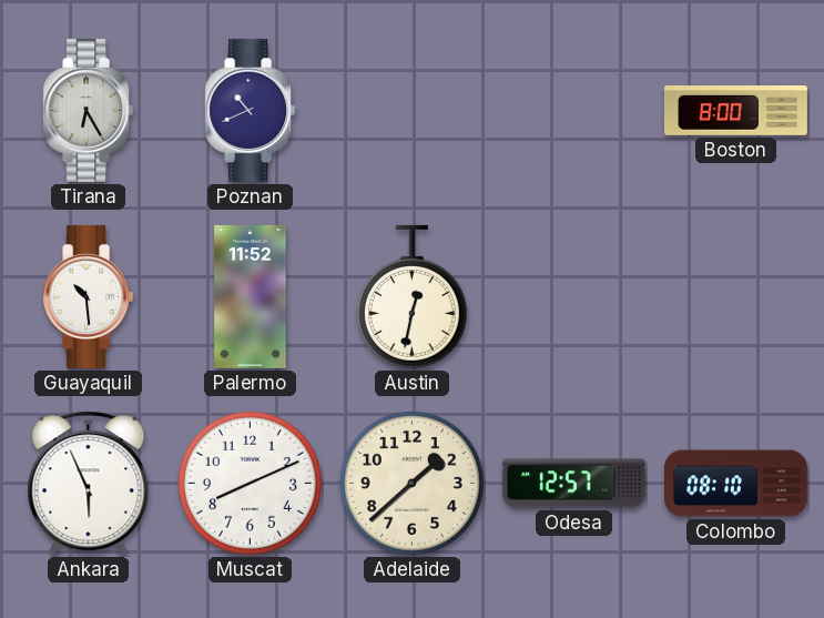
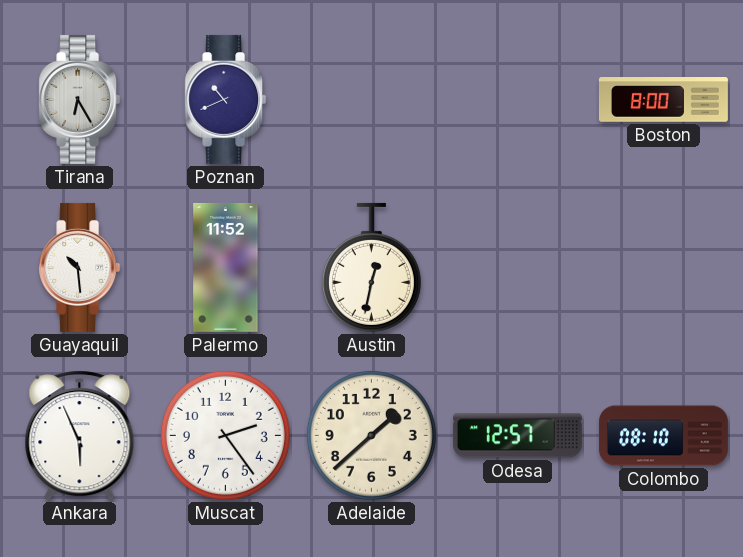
Muscat: 8:11 -> 2:24 (225, 435)
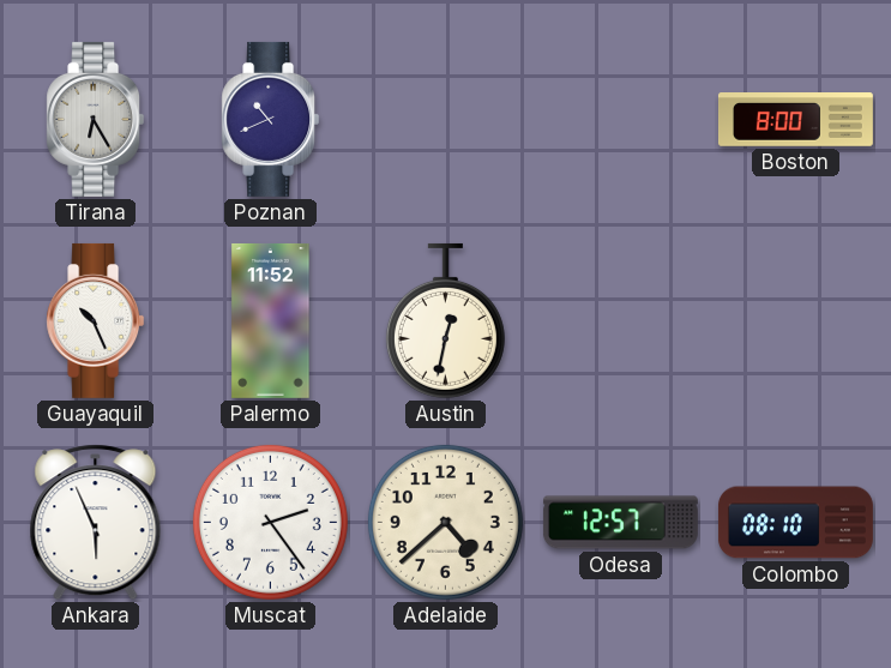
Guayaquil: 10:29 -> 10:26 (96, 320)
Adelaide: 1:38 -> 4:38 (445, 522)
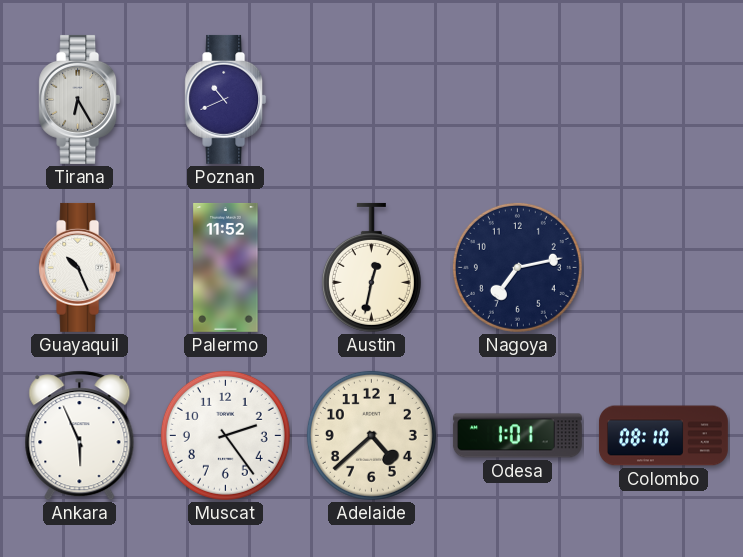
Boston: 8:00 -> none (795, 120)
Nagoya: none -> 7:13 (517, 267)
Odesa: 12:57 -> 1:01 (517, 436)
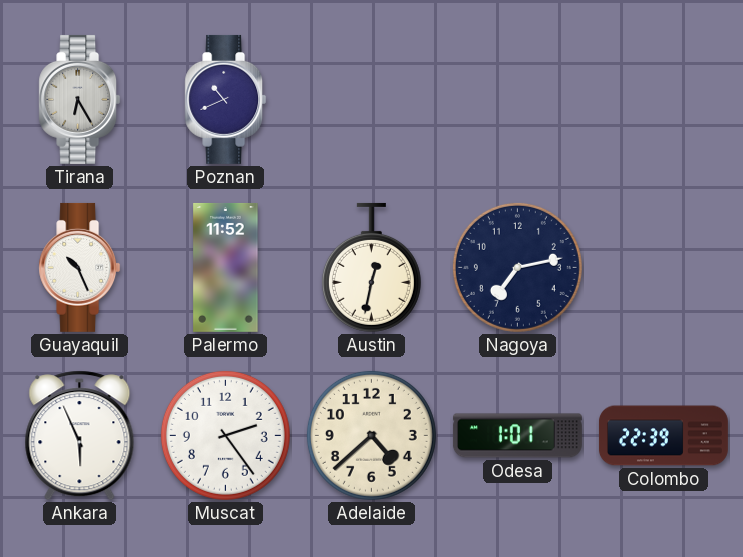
Colombo: 08:10 -> 22:39 (664, 436)
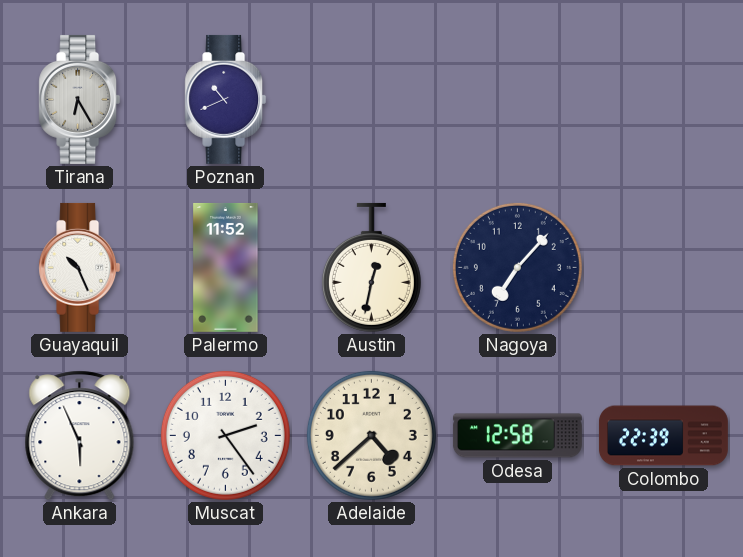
Nagoya: 7:13 -> 7:07 (517, 267)
Odesa: 1:01 -> 12:58 (517, 436)
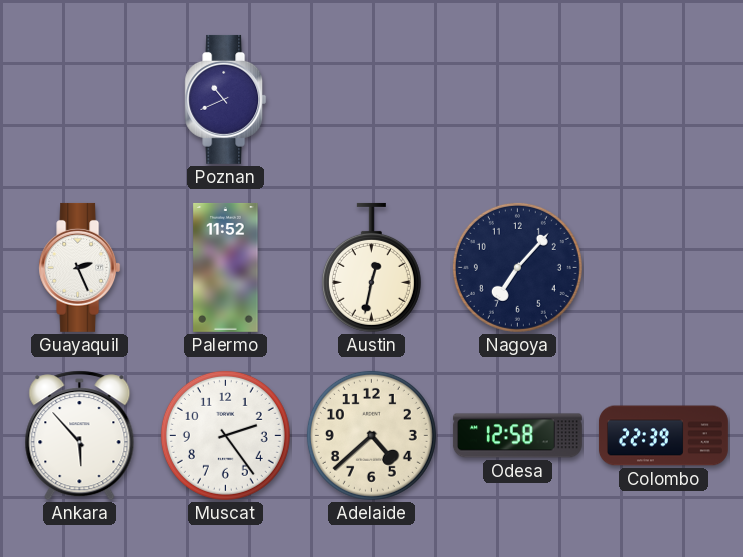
Tirana: 6:25 -> none (80, 99)
Guayaquil: 10:26 -> 2:26 (80, 267)
Ankara: 5:56 -> 5:53 (80, 436)
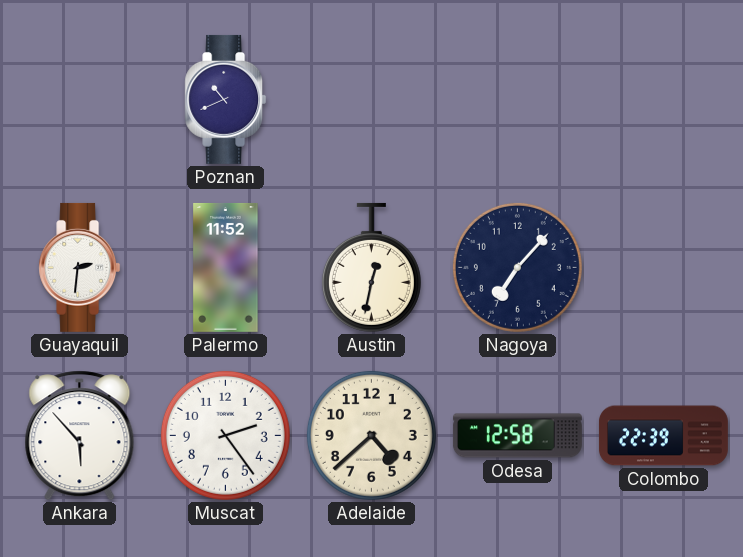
Guayaquil: 2:26 -> 2:31 (80, 267)
